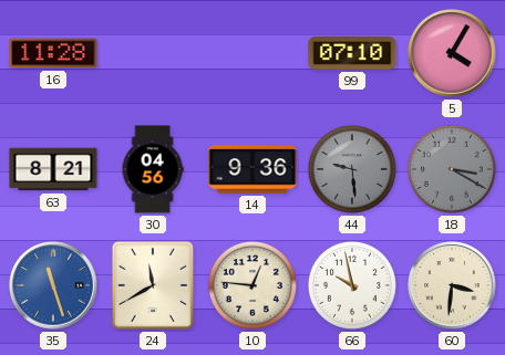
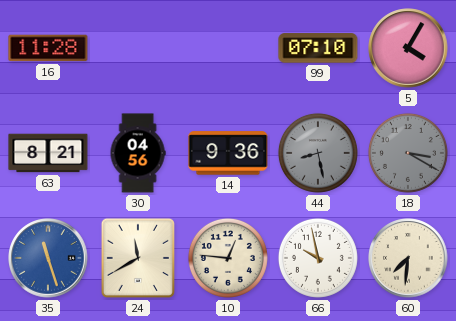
44: 9:29 -> 8:28 (318, 153)
60: 3:31 -> 7:31 (408, 258)
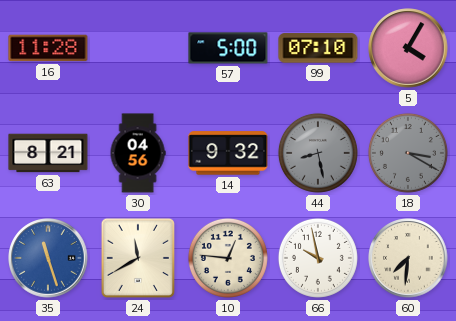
57: none -> 5:00 (228, 48)
14: 9:36 -> 9:32 (228, 153)
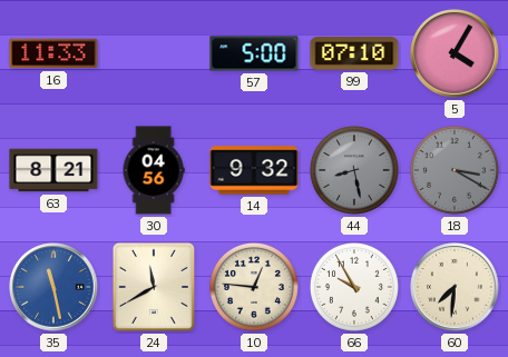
16: 11:28 -> 11:33 (53, 53)
35: 11:27 -> 11:28 (53, 287)
66: 9:58 -> 9:55 (354, 287)
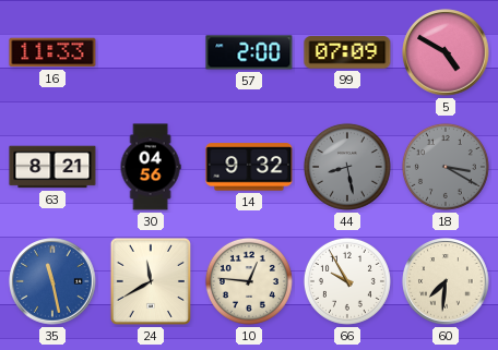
57: 5:00 -> 2:00 (249, 52)
99: 07:10 -> 07:09 (347, 52)
5: 4:05 -> 4:50 (446, 52)
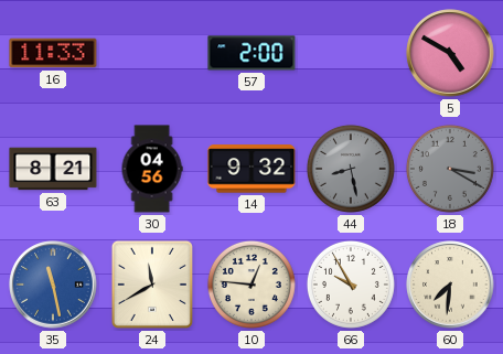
99: 07:09 -> none (347, 52)
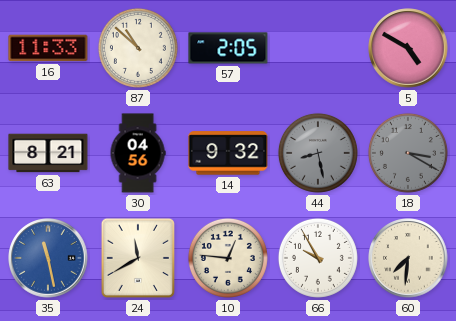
87: none -> 10:52 (138, 48)
57: 2:00 -> 2:05 (228, 48)
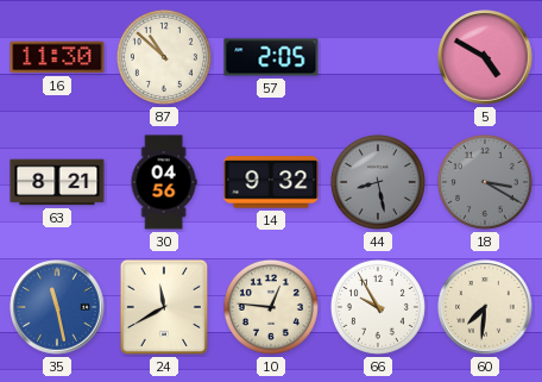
16: 11:33 -> 11:30 (57, 57)
